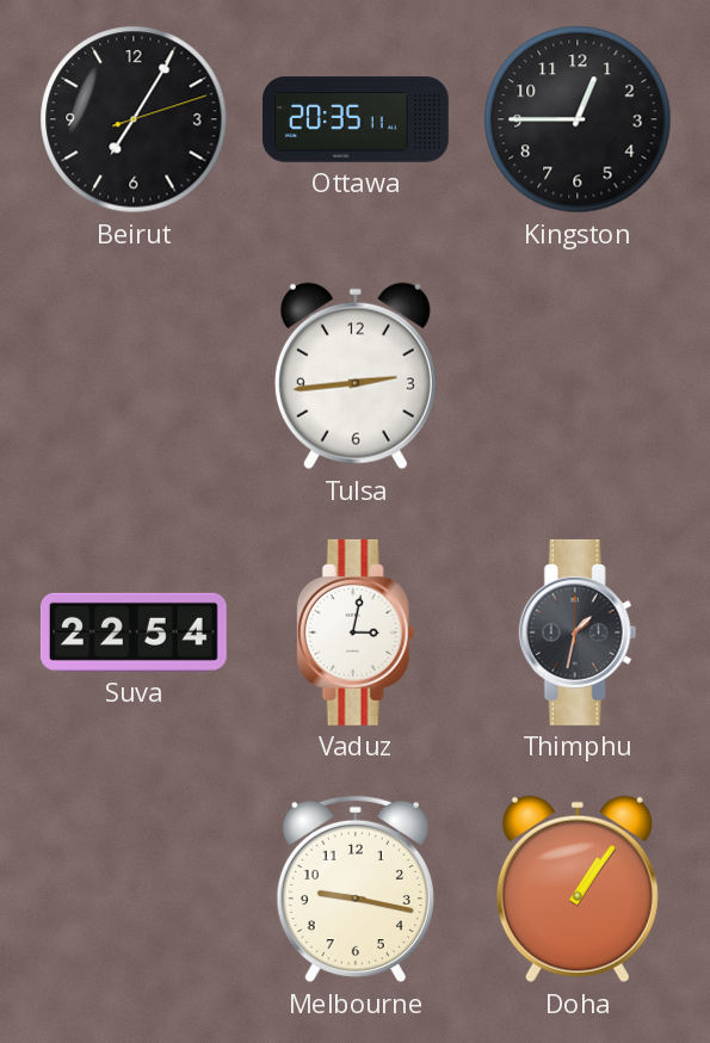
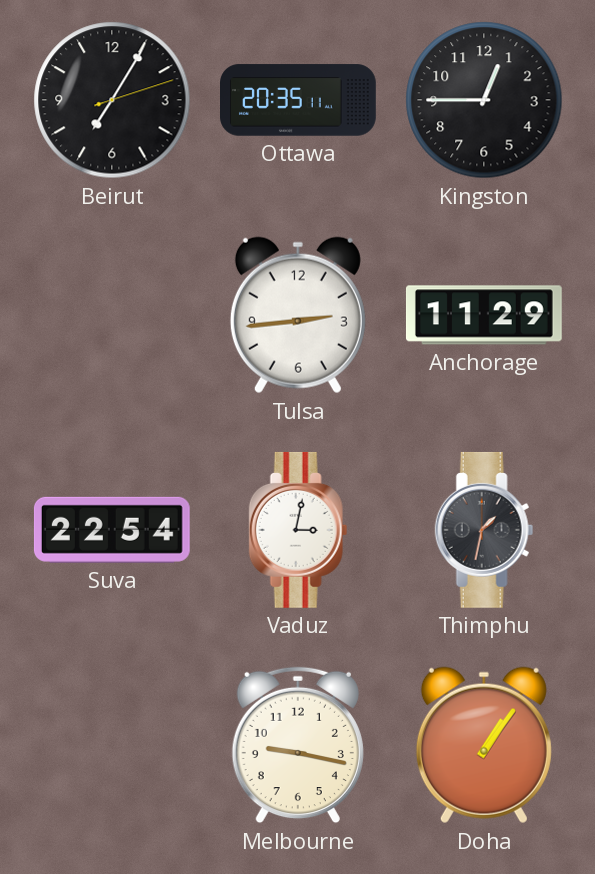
Anchorage: none -> 11:29 (484, 315)
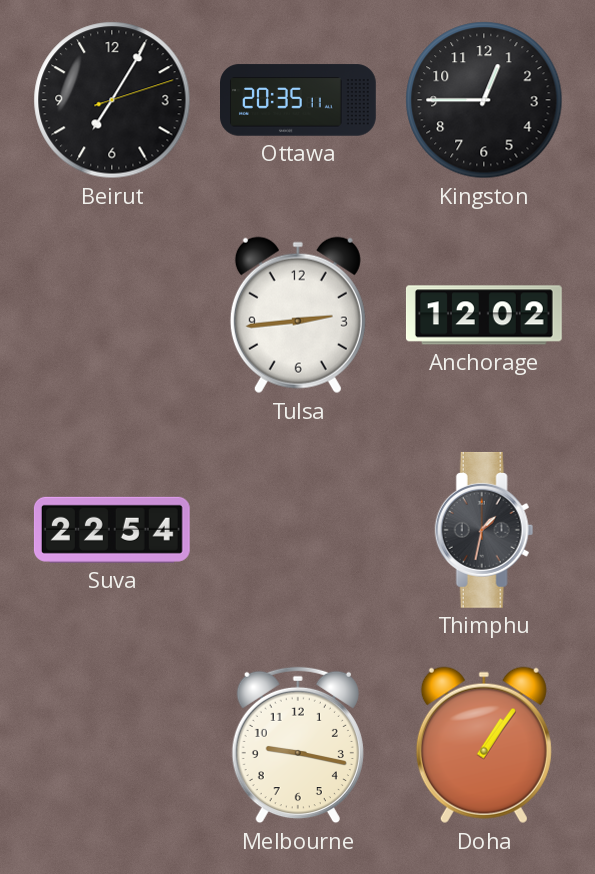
Anchorage: 11:29 -> 12:02 (484, 315)
Vaduz: 3:02 -> none (298, 530)
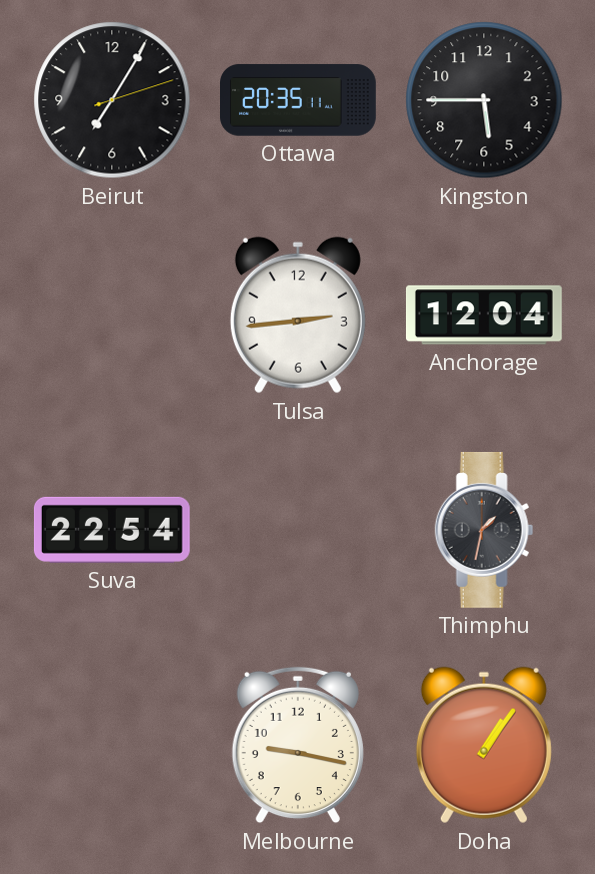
Kingston: 12:45 -> 5:45 (484, 100)
Anchorage: 12:02 -> 12:04 (484, 315)
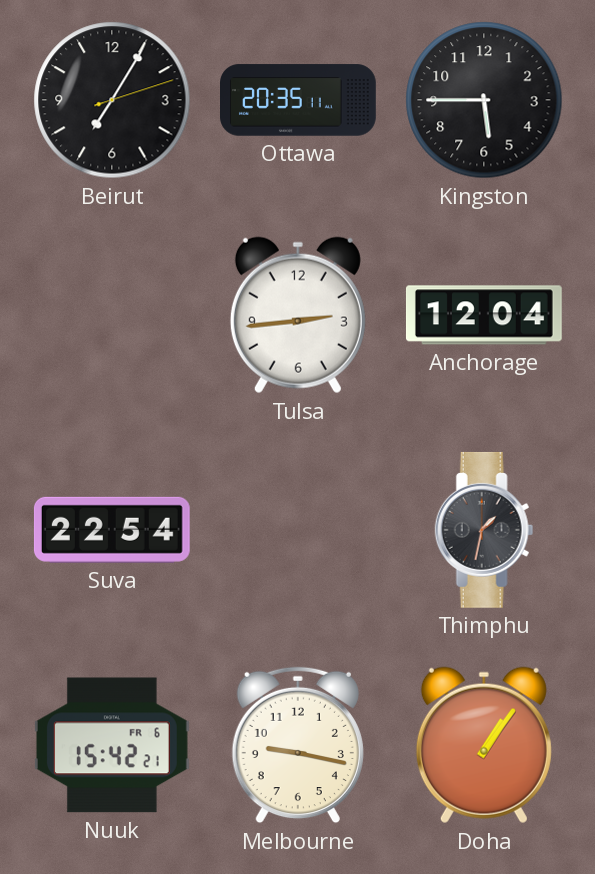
Nuuk: none -> 15:42 (112, 745)
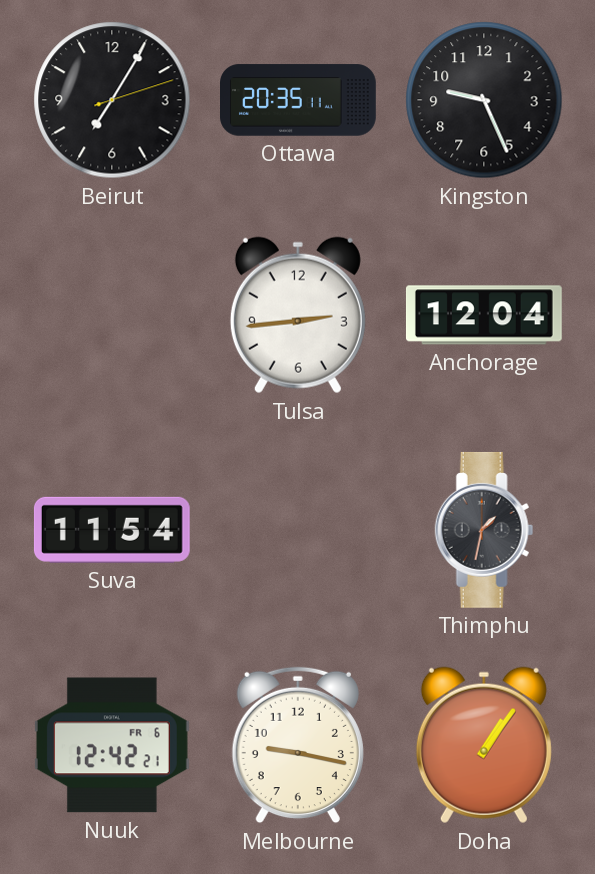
Kingston: 5:45 -> 9:26 (484, 100)
Suva: 22:54 -> 11:54 (112, 530)
Nuuk: 15:42 -> 12:42 (112, 745)
